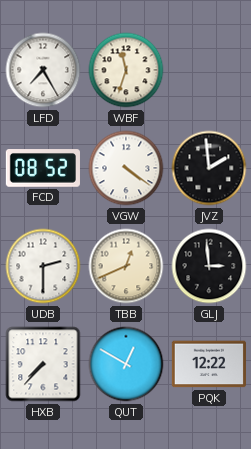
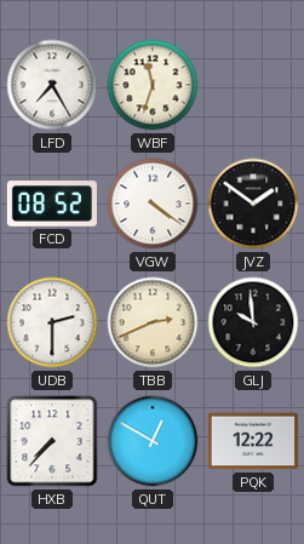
JVZ: 1:59 -> 1:51 (253, 204)
TBB: 12:41 -> 2:41 (153, 322)
GLJ: 2:59 -> 9:59 (253, 322)
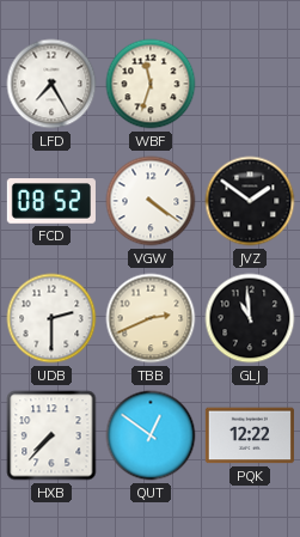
GLJ: 9:59 -> 10:59 (250, 318)
QUT: 12:50 -> 12:51 (151, 435)
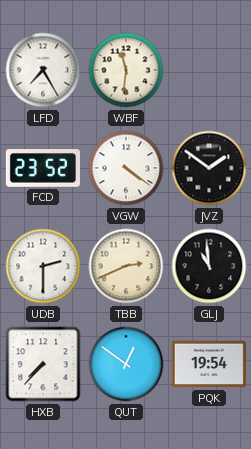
WBF: 11:33 -> 11:31 (126, 70)
FCD: 08:52 -> 23:52 (43, 168)
PQK: 12:22 -> 19:54 (209, 364)
